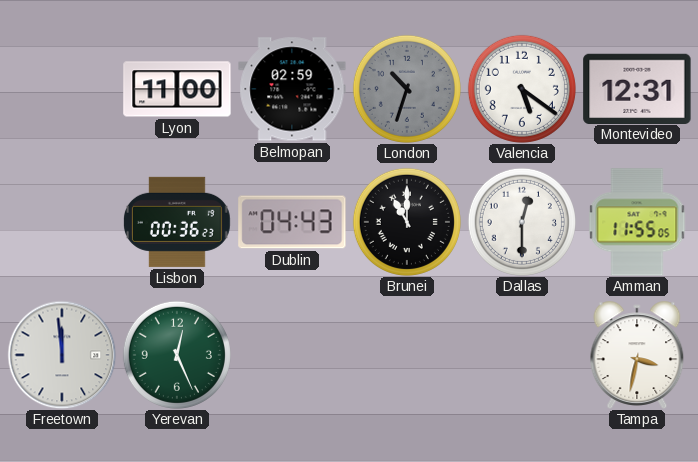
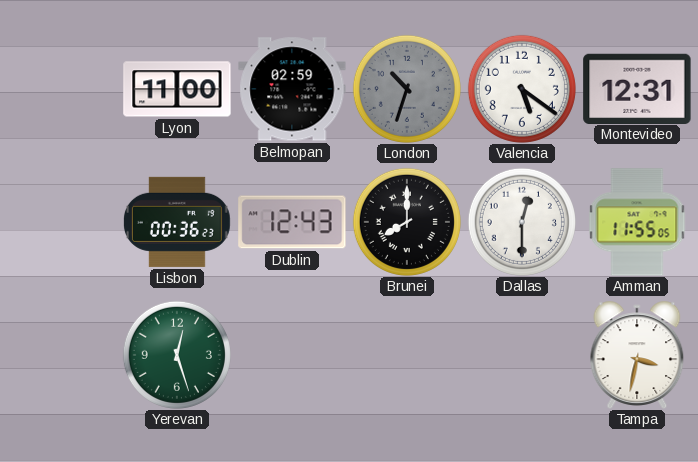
Dublin: 04:43 -> 12:43 (292, 222)
Brunei: 11:00 -> 8:00 (407, 222)
Freetown: 11:59 -> none (62, 355)
Yerevan: 12:26 -> 12:27 (177, 355)
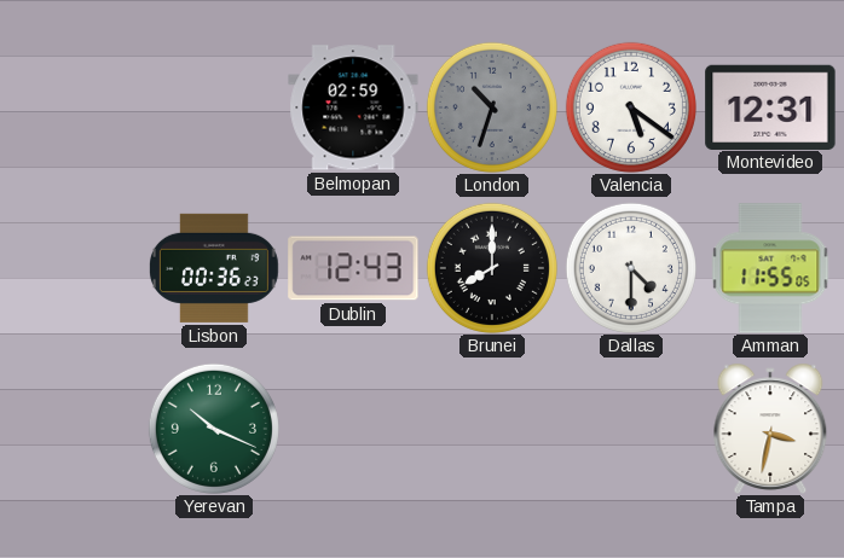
Lyon: 11:00 -> none (177, 89)
Dallas: 12:30 -> 4:30 (631, 268)
Yerevan: 12:27 -> 10:19 (214, 429)
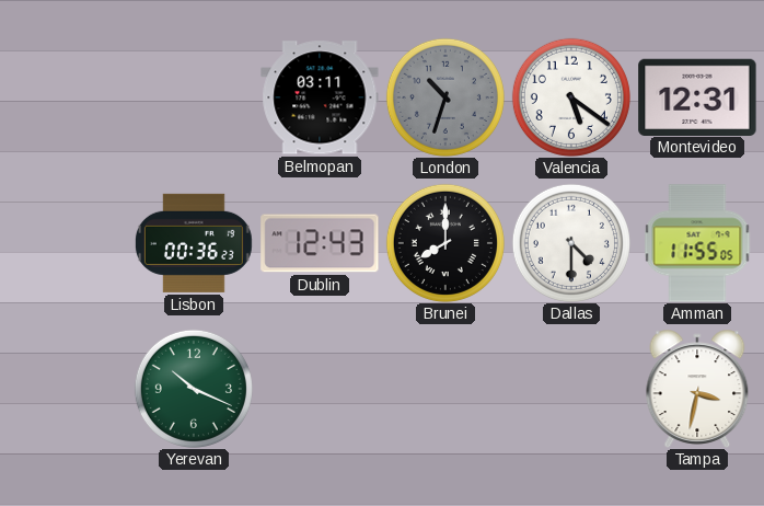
Belmopan: 02:59 -> 03:11 (320, 97)
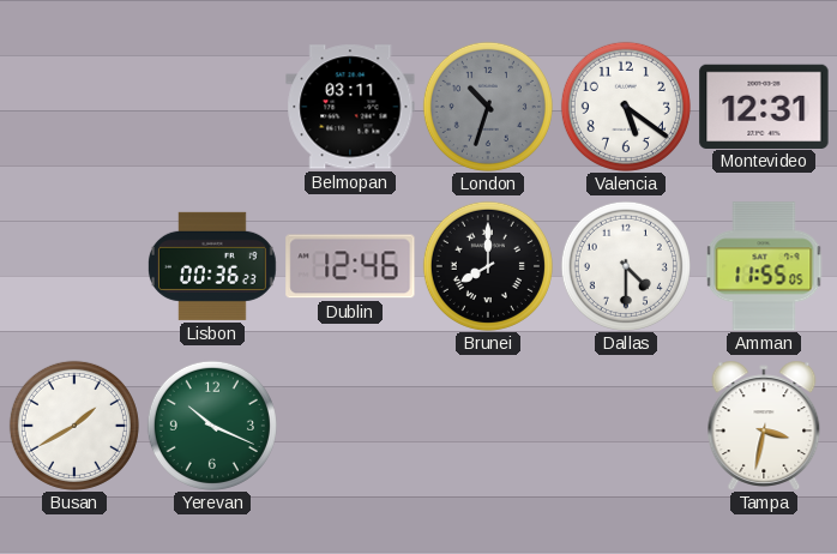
Dublin: 12:43 -> 12:46 (350, 266)
Busan: none -> 1:40 (74, 426)
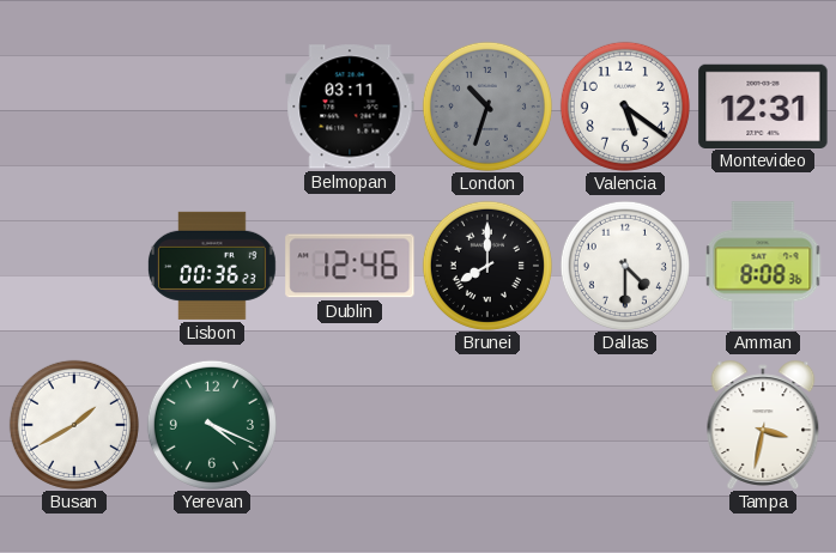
Amman: 11:55 -> 8:08 (763, 266)
Yerevan: 10:19 -> 4:19 (212, 425)
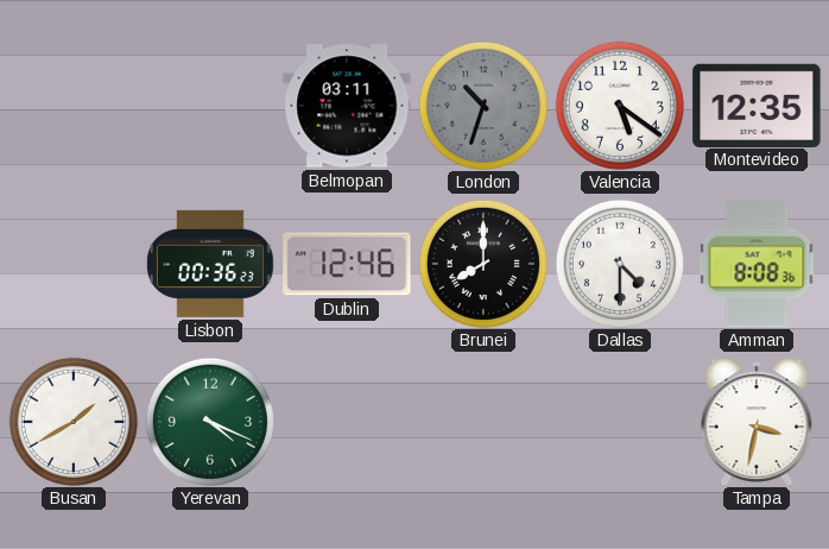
Montevideo: 12:31 -> 12:35 (757, 105)
